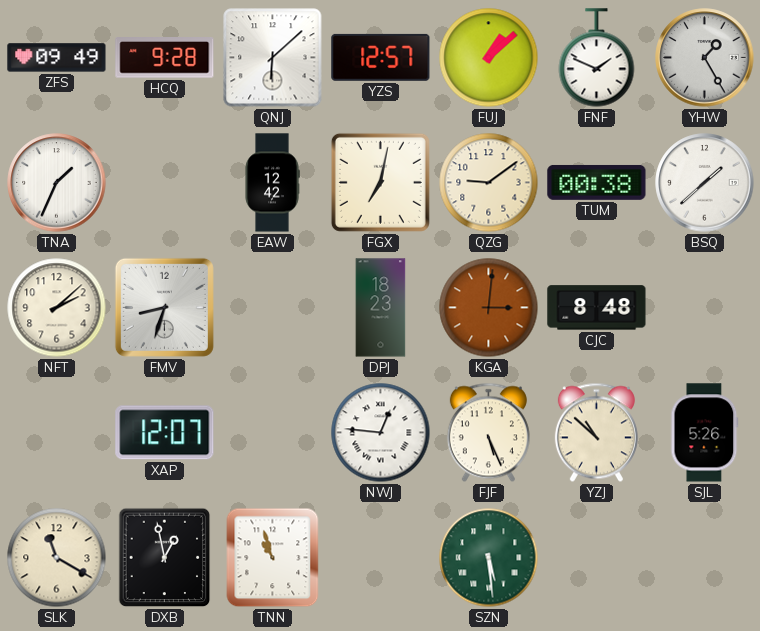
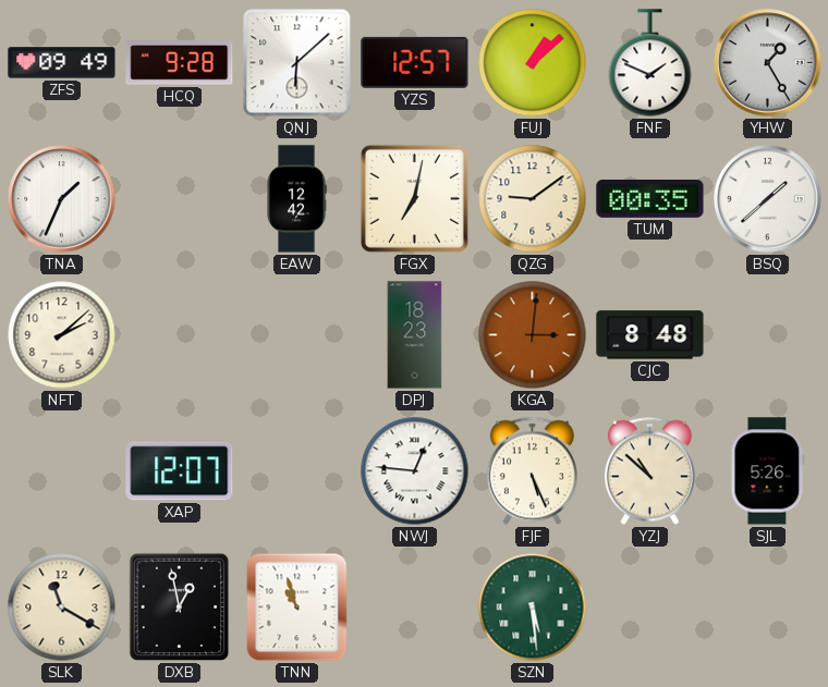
TUM: 00:38 -> 00:35 (650, 198)
FMV: 8:33 -> none (164, 307)
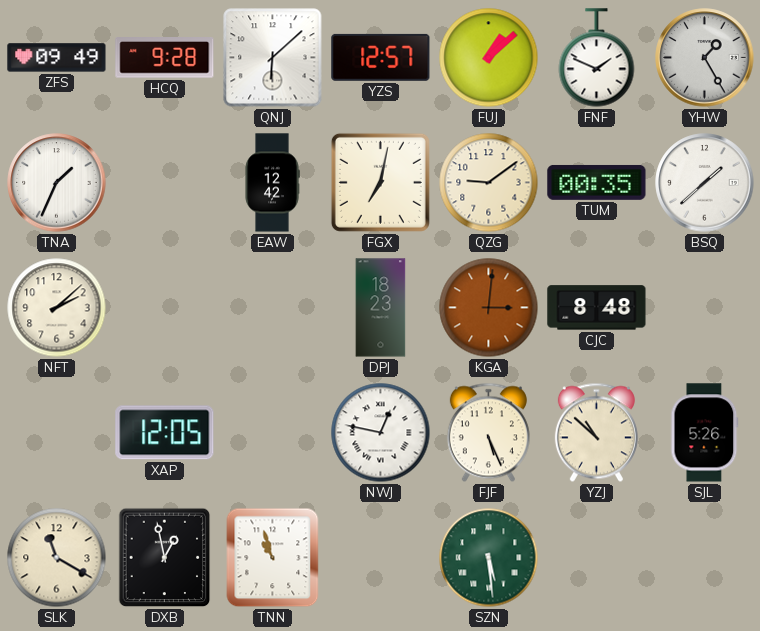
XAP: 12:07 -> 12:05 (165, 433)
NWJ: 12:46 -> 12:47 (381, 433)
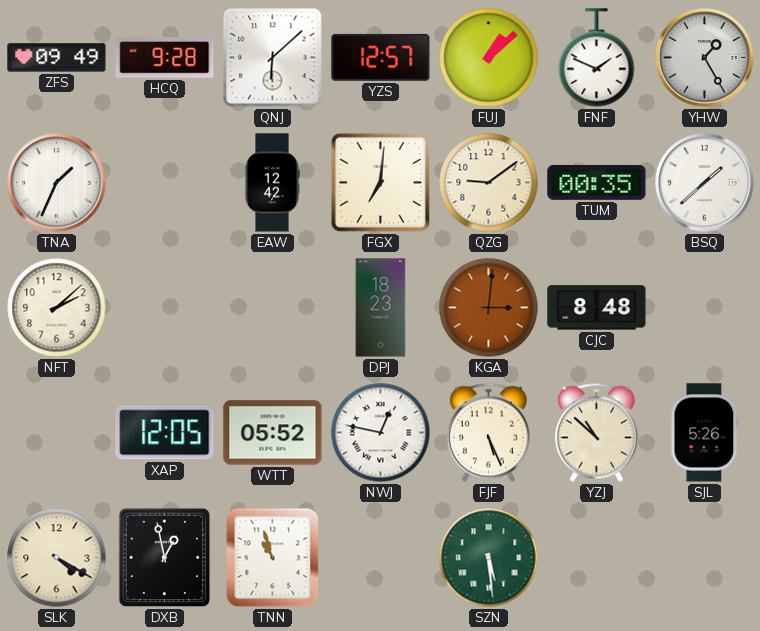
FGX: 7:02 -> 7:01 (380, 182)
WTT: none -> 05:52 (273, 433)
SLK: 11:20 -> 4:20 (57, 558)
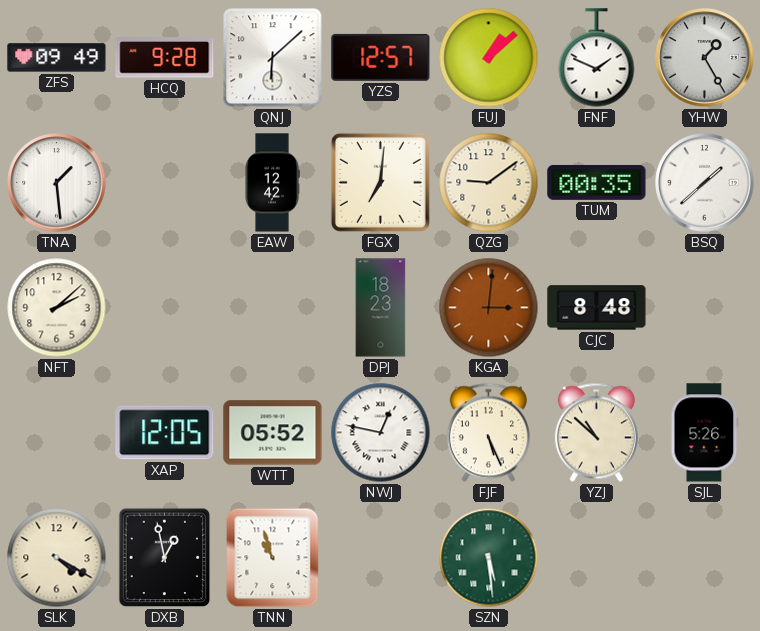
TNA: 1:34 -> 1:29 (57, 183)
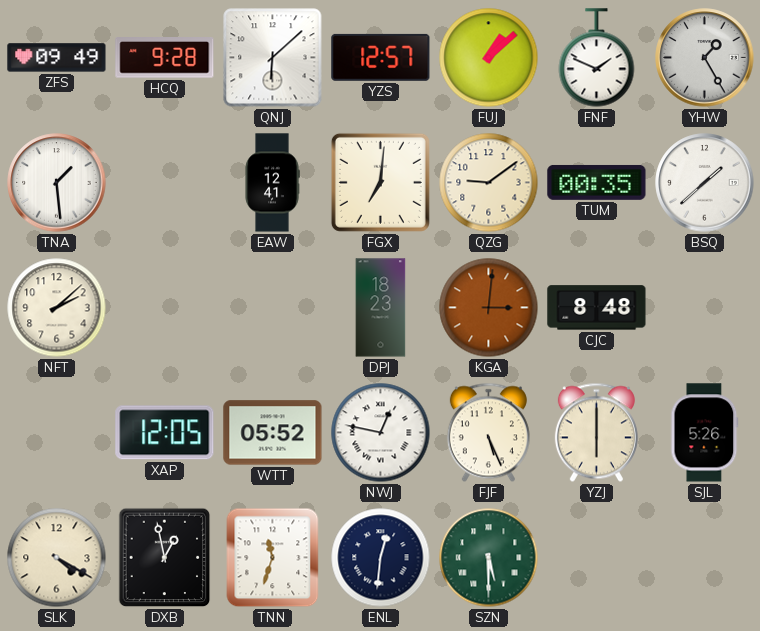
EAW: 12:42 -> 12:41 (272, 183)
YZJ: 10:52 -> 6:00 (596, 433)
TNN: 10:57 -> 11:33 (273, 558)
ENL: none -> 12:31 (381, 558)
SZN: 5:29 -> 5:30 (489, 558)
